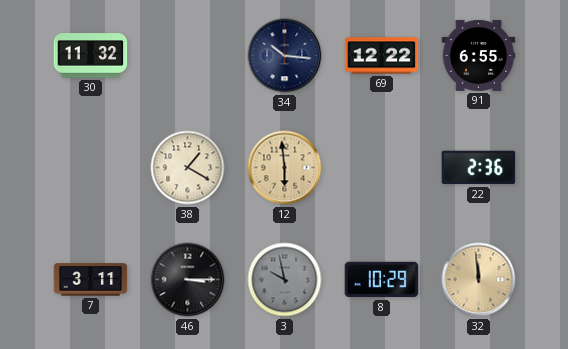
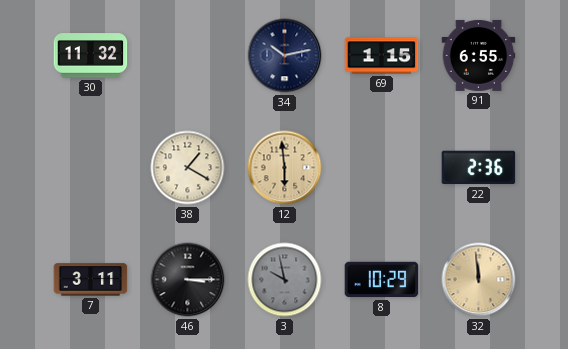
34: 10:16 -> 10:13 (285, 56)
69: 12:22 -> 1:15 (382, 56)
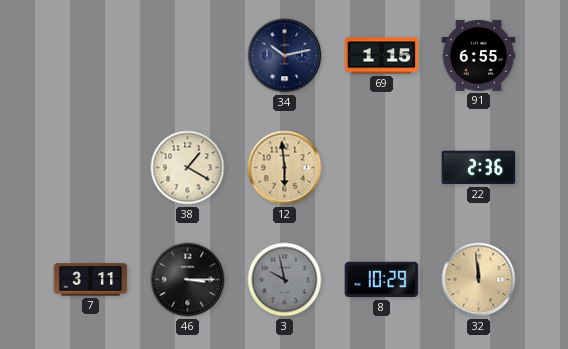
30: 11:32 -> none (91, 56)
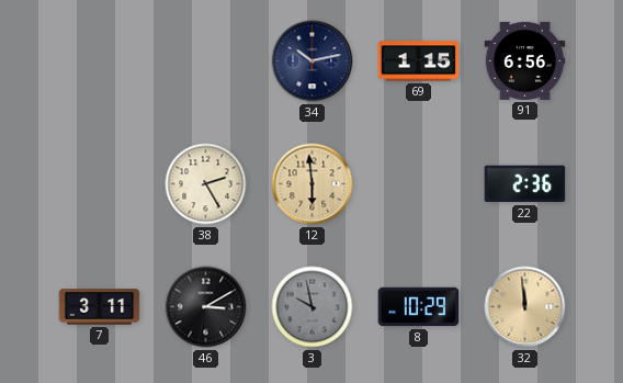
91: 6:55 -> 6:56 (525, 60)
38: 1:20 -> 2:25 (206, 184)
46: 3:15 -> 3:10 (206, 307)
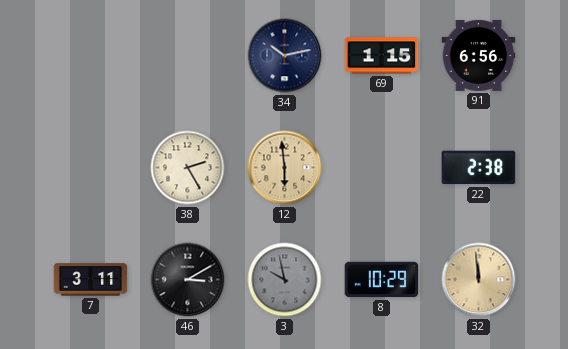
22: 2:36 -> 2:38 (479, 168)
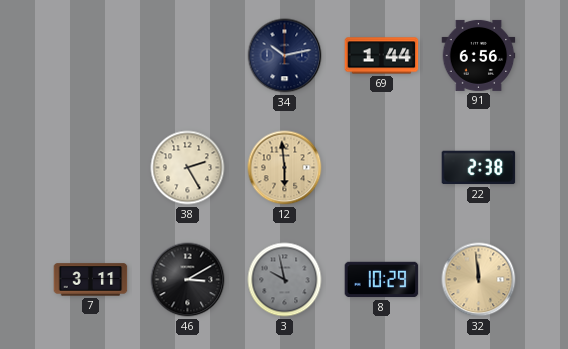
69: 1:15 -> 1:44 (382, 56)
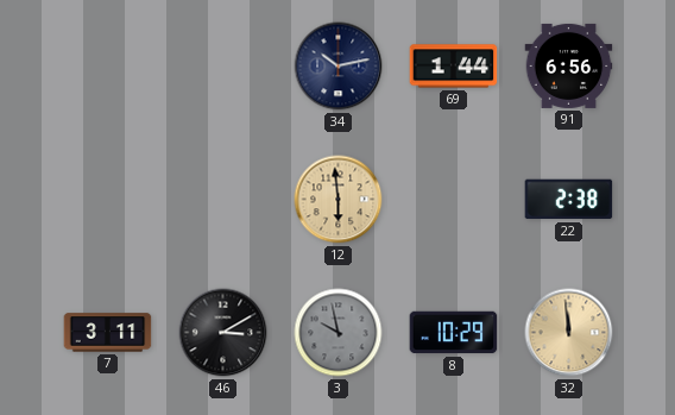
38: 2:25 -> none (188, 168)
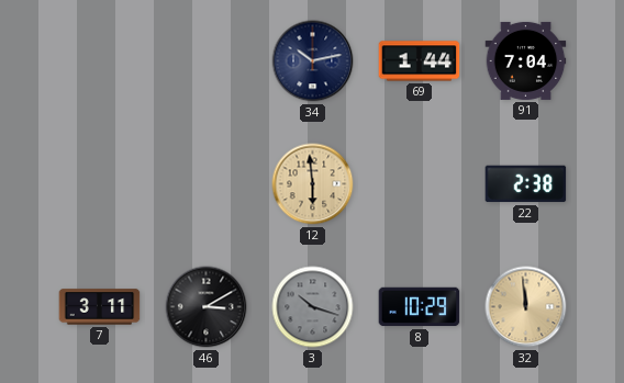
91: 6:56 -> 7:04 (526, 60)
3: 9:58 -> 10:18 (313, 307)
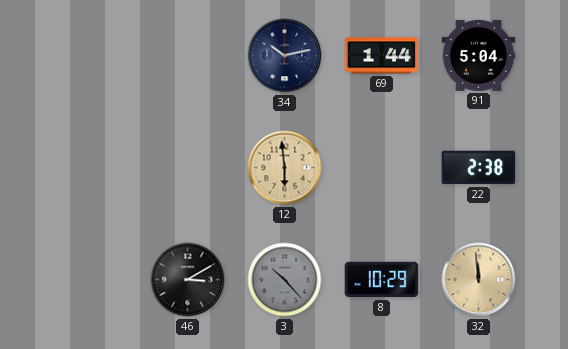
91: 7:04 -> 5:04 (479, 55)
7: 3:11 -> none (100, 307)
3: 10:18 -> 10:23 (285, 280)
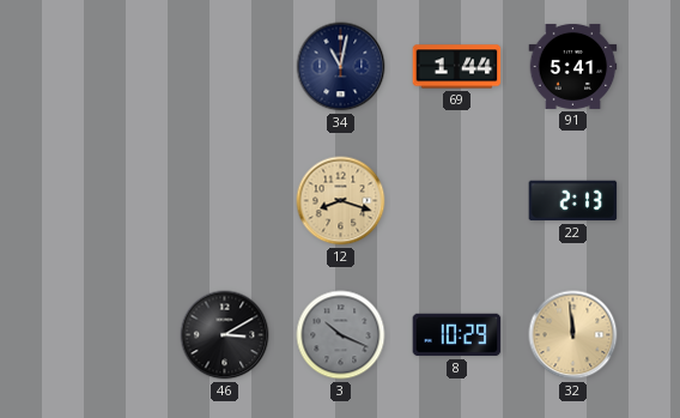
34: 10:13 -> 11:02 (341, 67)
91: 5:04 -> 5:41 (573, 66)
12: 5:59 -> 8:18 (341, 201)
22: 2:38 -> 2:13 (573, 201)
3: 10:23 -> 10:19 (341, 335)
